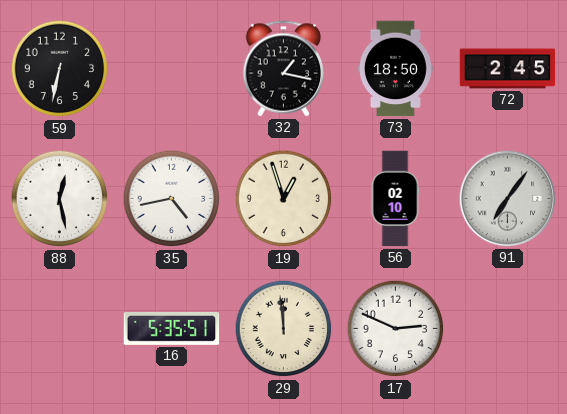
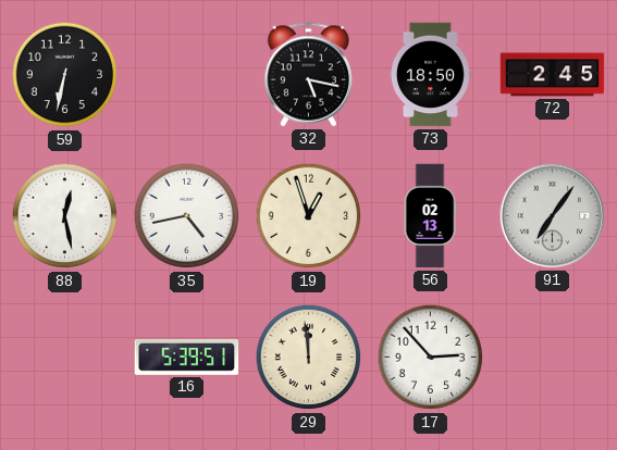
32: 1:17 -> 5:17 (309, 75)
56: 02:10 -> 02:13 (430, 216)
16: 5:35 -> 5:39 (187, 357)
17: 2:49 -> 2:53 (431, 358)
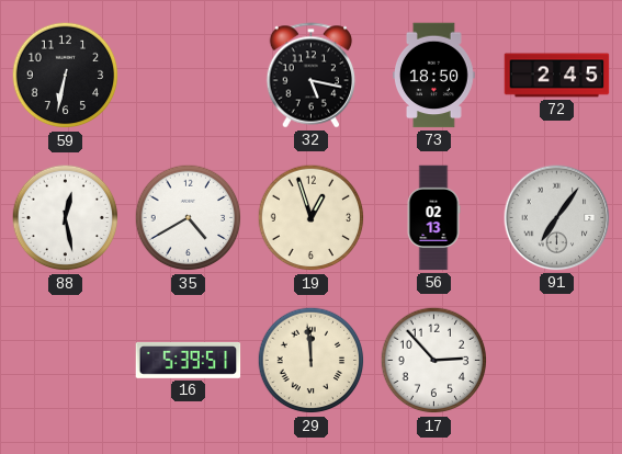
35: 4:43 -> 4:40 (189, 218)
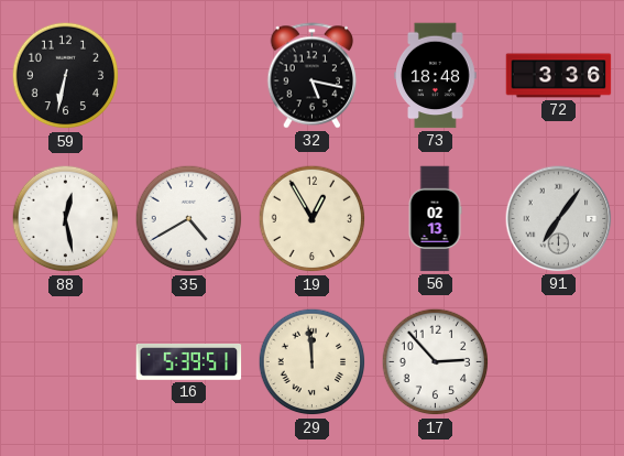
73: 18:50 -> 18:48 (436, 76)
72: 2:45 -> 3:36 (559, 76)
19: 12:57 -> 12:55 (313, 219)
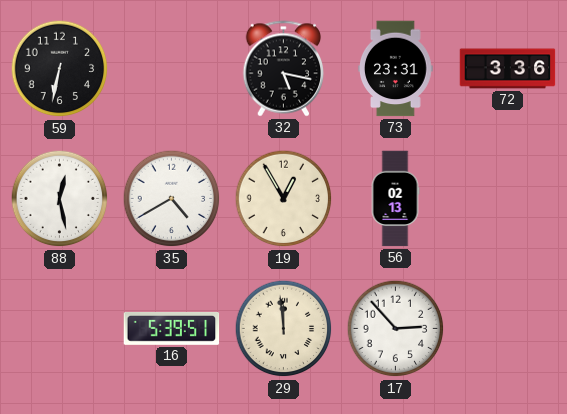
73: 18:48 -> 23:31 (396, 69)
91: 7:06 -> none (559, 219)
